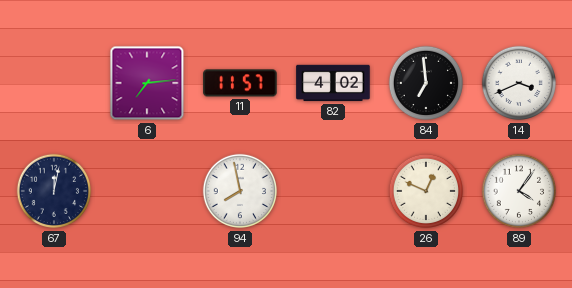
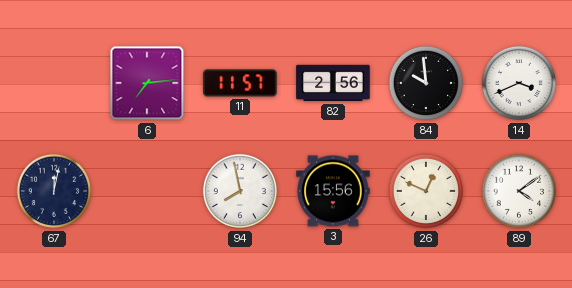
82: 4:02 -> 2:56 (333, 83)
84: 6:59 -> 9:59 (426, 83)
3: none -> 15:56 (333, 191)
89: 4:06 -> 4:09 (519, 191)
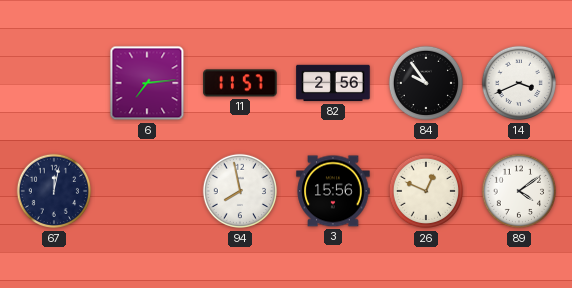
84: 9:59 -> 9:54 (426, 83)
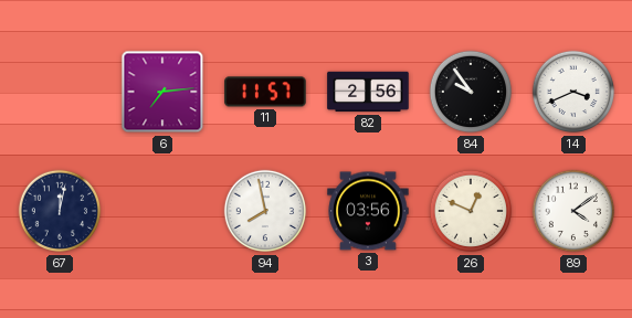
3: 15:56 -> 03:56 (368, 211)
